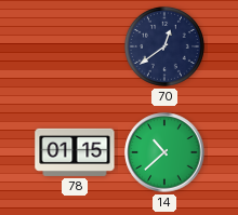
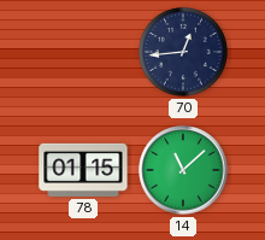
70: 12:39 -> 12:44 (183, 52)
14: 10:38 -> 11:08 (183, 170)
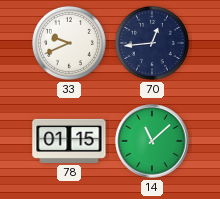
33: none -> 9:41 (69, 43)
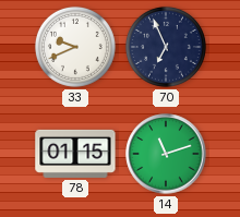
70: 12:44 -> 6:56 (166, 47)
14: 11:08 -> 11:12 (166, 154)
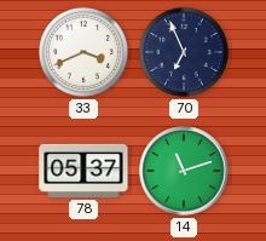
33: 9:41 -> 3:41 (83, 52)
78: 01:15 -> 05:37 (83, 171)
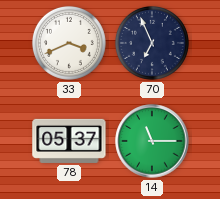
14: 11:12 -> 11:15 (152, 141)
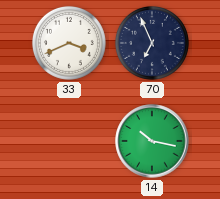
78: 05:37 -> none (69, 141)
14: 11:15 -> 10:17 (152, 141)
